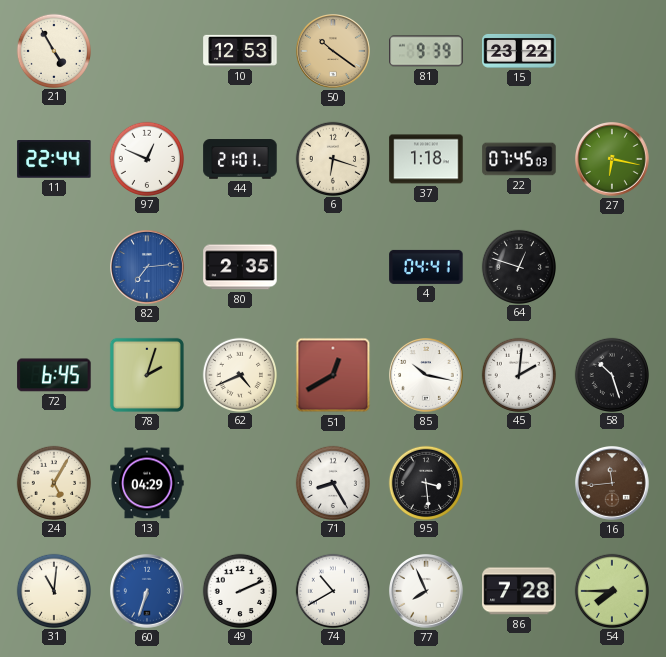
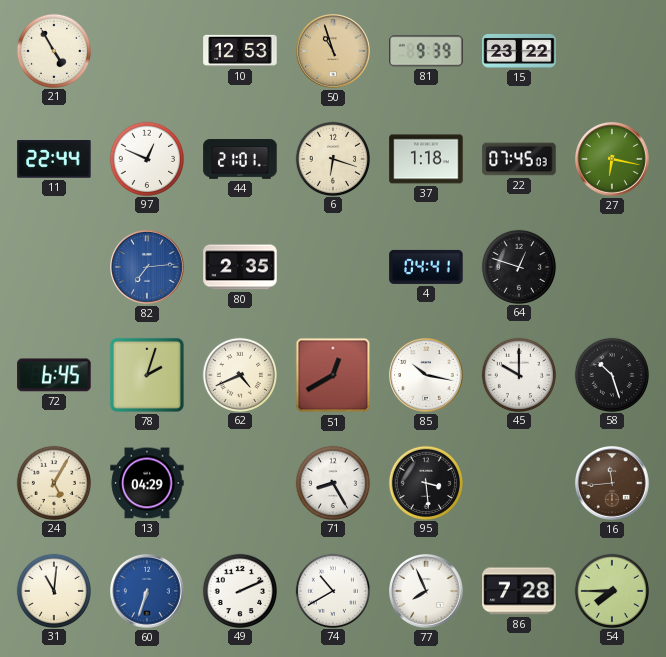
50: 10:21 -> 10:57 (334, 52)
45: 2:01 -> 10:00 (518, 374)
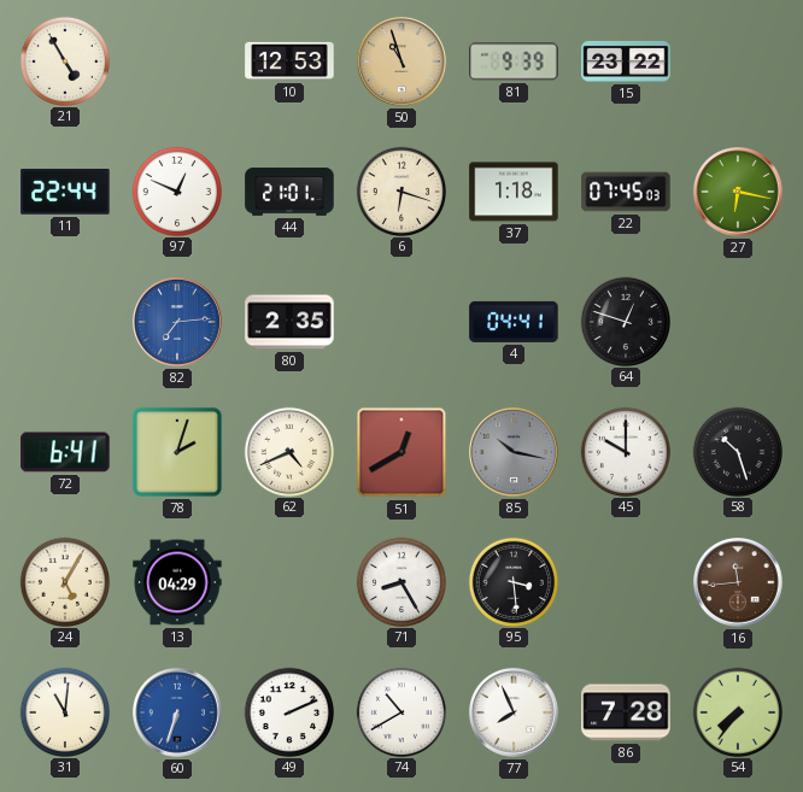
72: 6:45 -> 6:41 (65, 452)
85 dial: white -> grey (515, 453)
54: 7:45 -> 7:36 (737, 711)
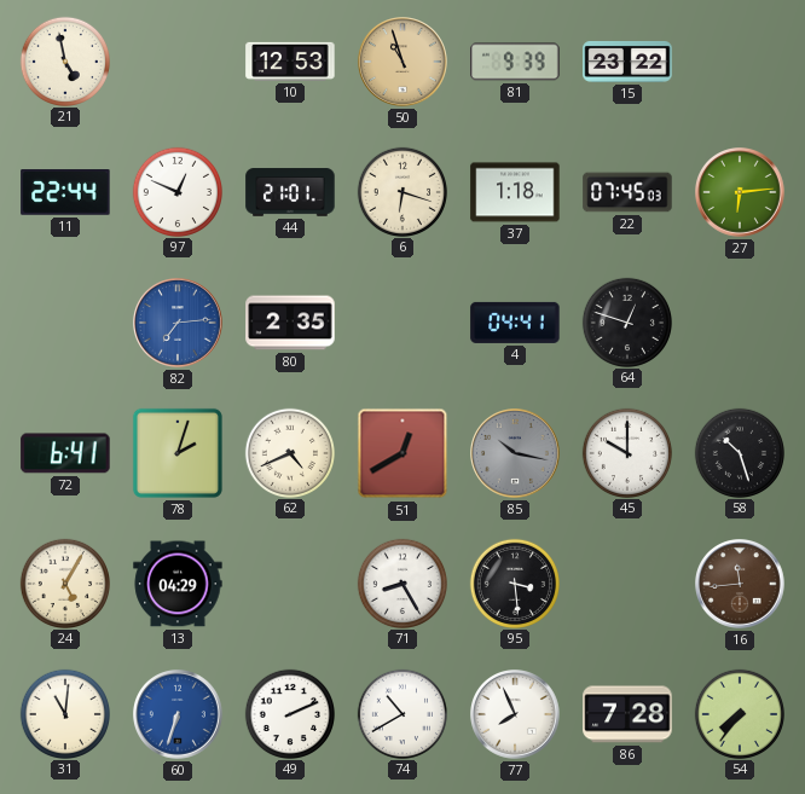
21: 4:55 -> 4:58 (64, 60)
27: 6:17 -> 6:14 (741, 193)
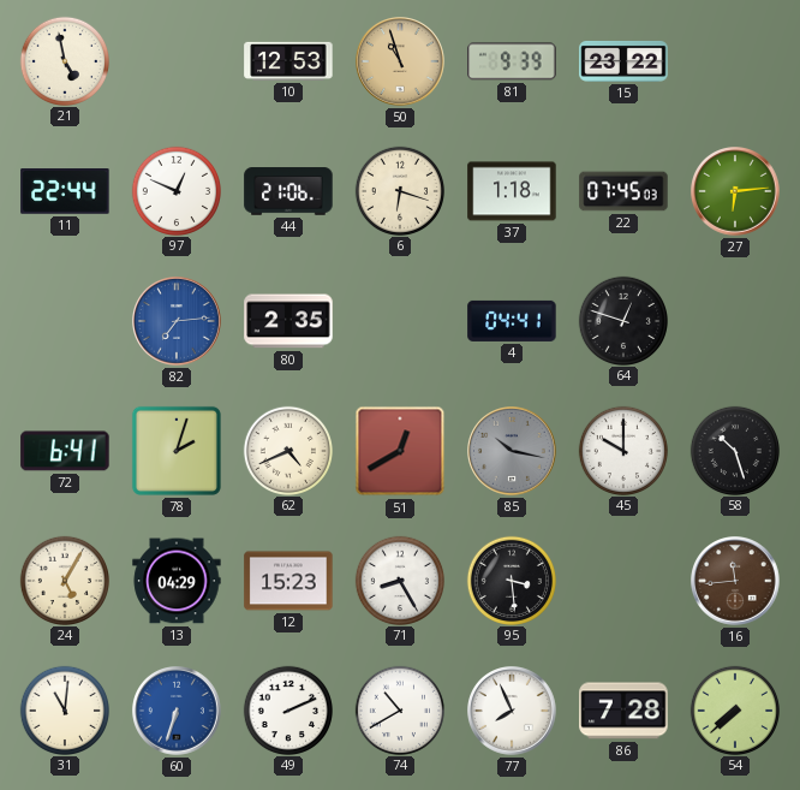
44: 21:01 -> 21:06 (288, 191)
12: none -> 15:23 (288, 581)
54: 7:36 -> 7:38 (734, 709)
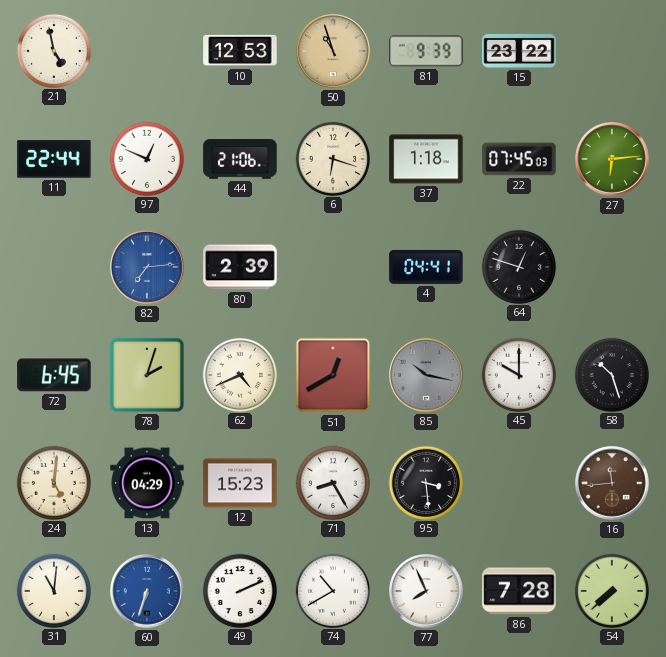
80: 2:35 -> 2:39 (240, 267)
72: 6:41 -> 6:45 (54, 375)
24: 5:05 -> 5:01 (53, 482)
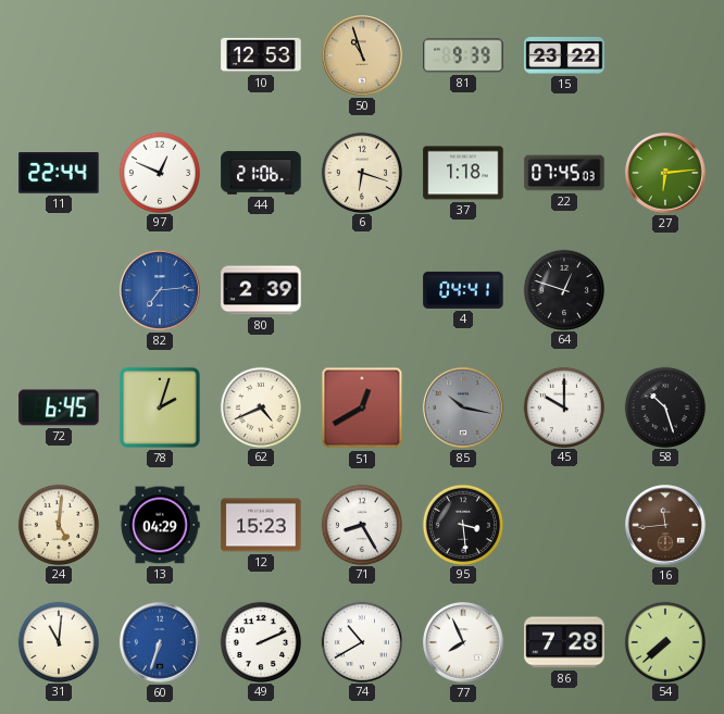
21: 4:58 -> none (53, 50)
